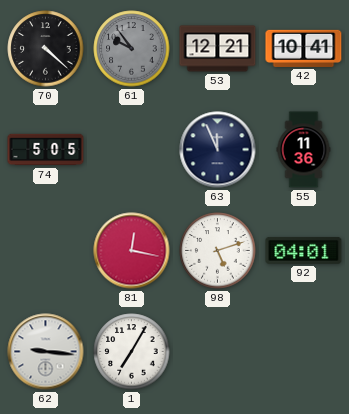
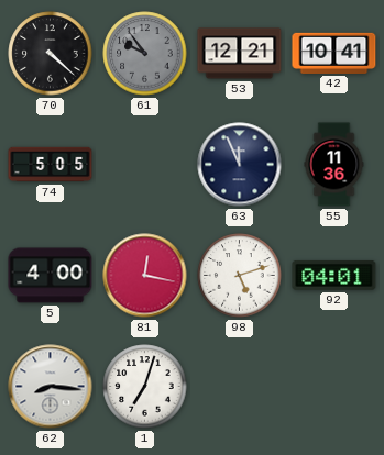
5: none -> 4:00 (51, 276)
62: 9:16 -> 8:16 (51, 387)
1: 7:05 -> 7:03 (145, 387)
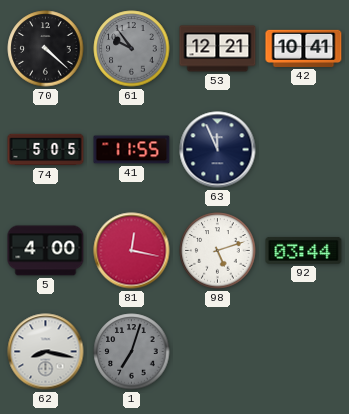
41: none -> 11:55 (132, 150)
55: 11:36 -> none (334, 165)
92: 04:01 -> 03:44 (304, 251)
62: 8:16 -> 8:17 (46, 352)
1 dial: white -> grey (132, 352)
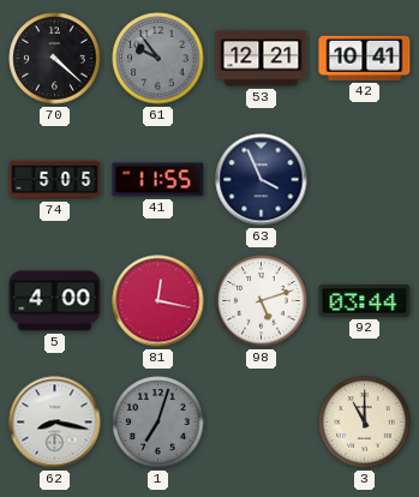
63: 11:56 -> 3:56 (262, 180)
3: none -> 11:00 (365, 423)
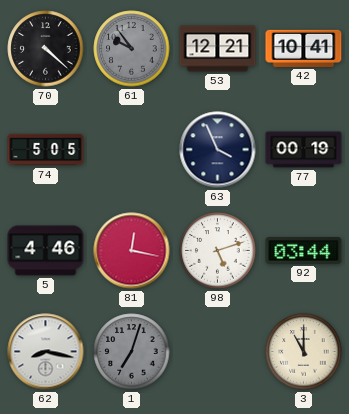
41: 11:55 -> none (158, 180)
77: none -> 00:19 (304, 150)
5: 4:00 -> 4:46 (46, 251)
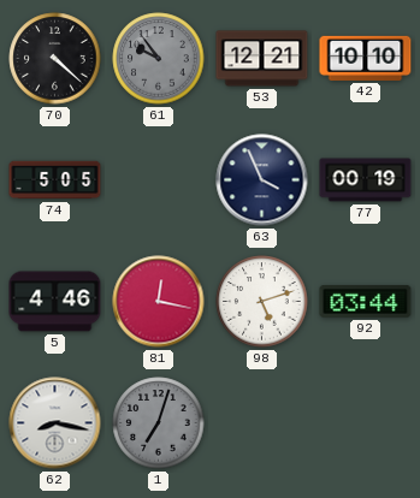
42: 10:41 -> 10:10 (366, 58)
3: 11:00 -> none (304, 352)
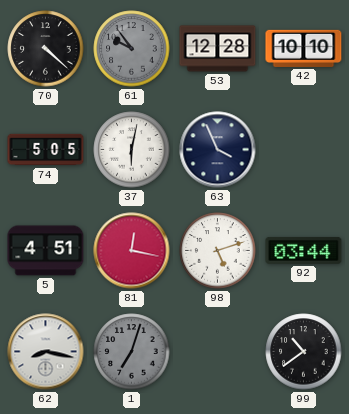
53: 12:21 -> 12:28 (218, 49)
37: none -> 6:02 (132, 150)
77: 00:19 -> none (366, 180)
5: 4:46 -> 4:51 (46, 251)
99: none -> 10:39 (304, 352)
